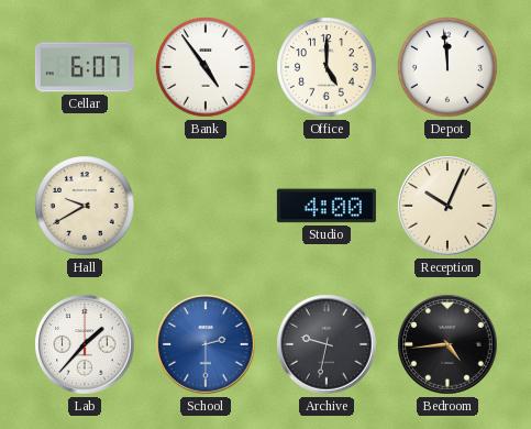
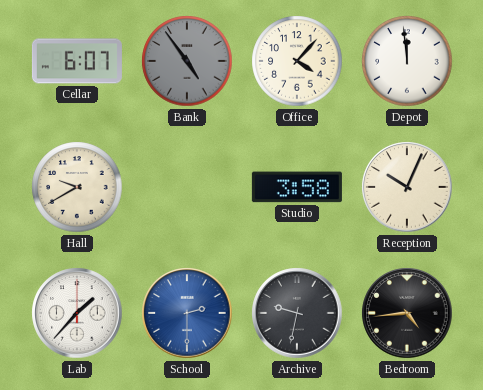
Bank dial: white -> grey (187, 61)
Office: 5:00 -> 4:07 (297, 61)
Studio: 4:00 -> 3:58 (297, 187)
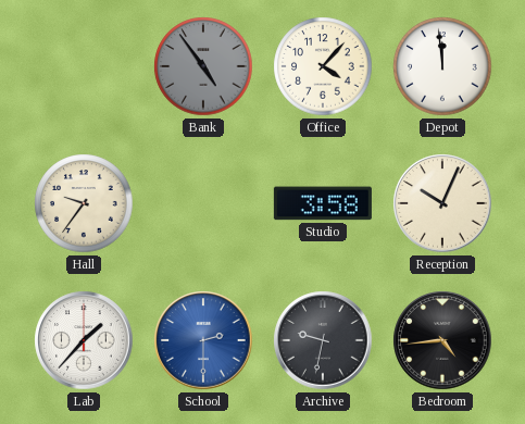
Cellar: 6:07 -> none (77, 61)
Hall: 9:40 -> 9:36 (84, 203)
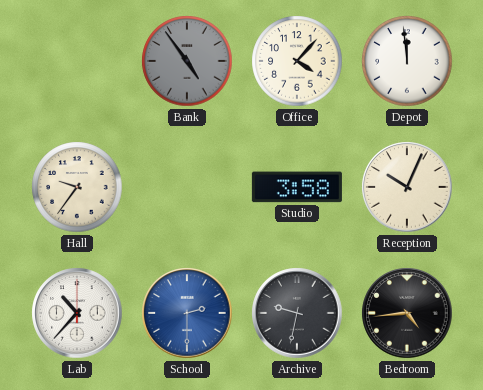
Lab: 1:37 -> 10:37 (77, 313)
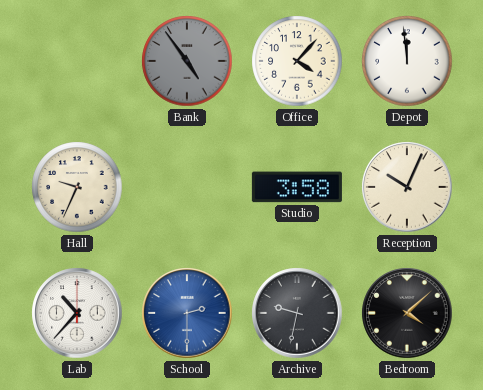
Hall: 9:36 -> 9:34 (77, 187)
Bedroom: 4:44 -> 4:08 (407, 313)
